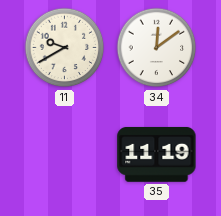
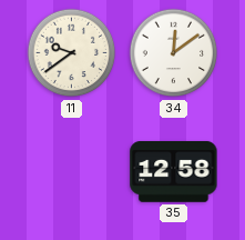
11: 9:40 -> 9:39 (72, 53)
35: 11:19 -> 12:58 (174, 171)
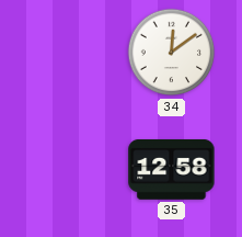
11: 9:39 -> none (72, 53)
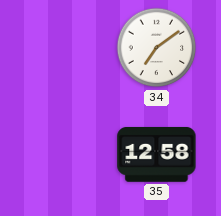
34: 12:09 -> 7:09 (157, 48)
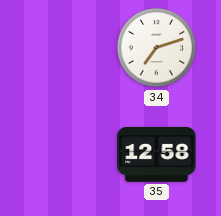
34: 7:09 -> 7:12 (157, 48)
